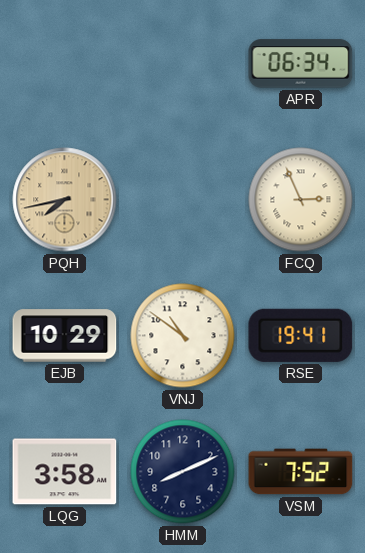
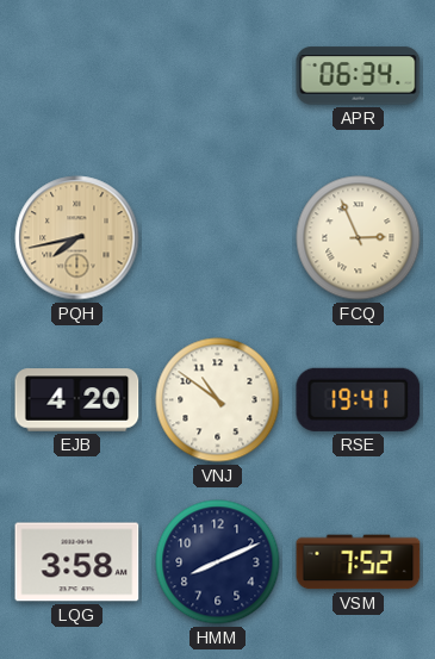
EJB: 10:29 -> 4:20 (77, 400)
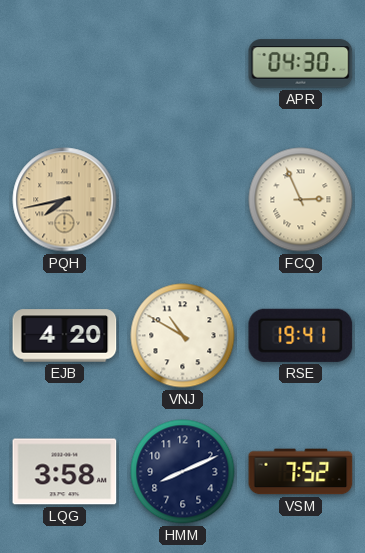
APR: 06:34 -> 04:30 (301, 64)
VNJ: 10:51 -> 10:50 (183, 336)
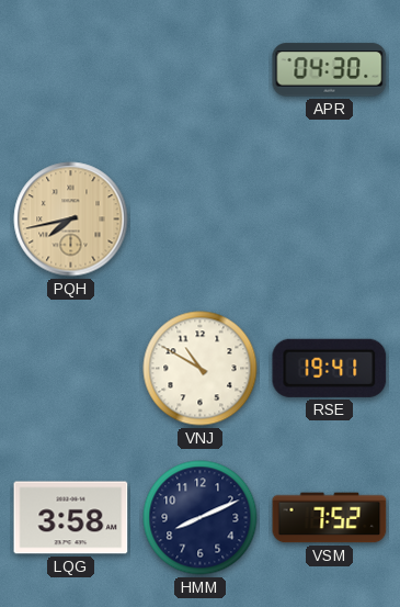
FCQ: 2:56 -> none (301, 200)
EJB: 4:20 -> none (65, 336)
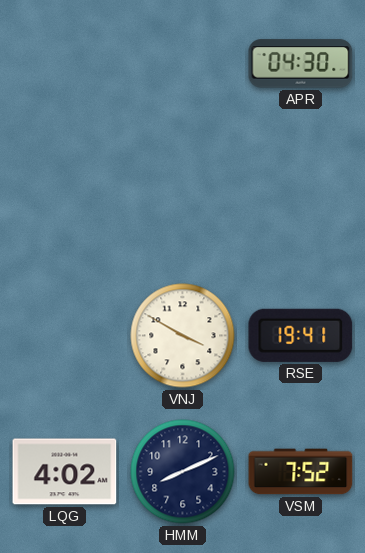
PQH: 7:43 -> none (71, 220)
VNJ: 10:50 -> 3:50 (183, 336)
LQG: 3:58 -> 4:02 (65, 472)
